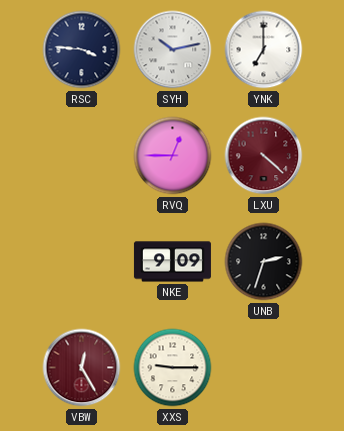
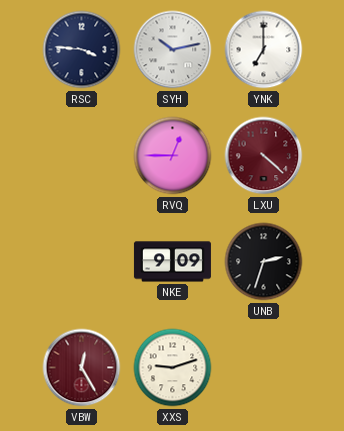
XXS: 9:15 -> 9:12 (173, 368)
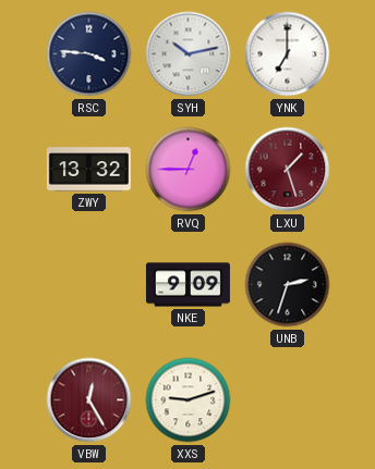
ZWY: none -> 13:32 (88, 170)
LXU: 4:22 -> 1:27 (288, 170)
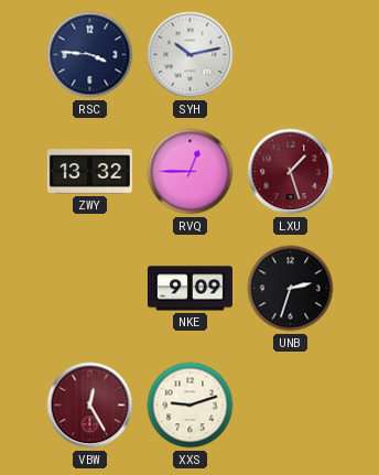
YNK: 7:00 -> none (288, 54)
